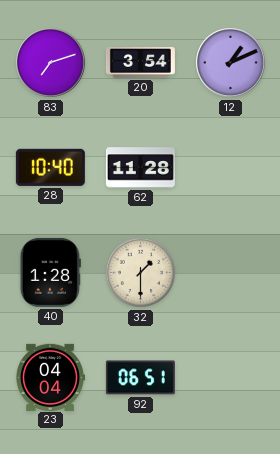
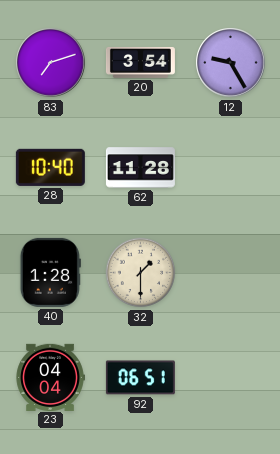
12: 1:11 -> 9:25 (231, 63)
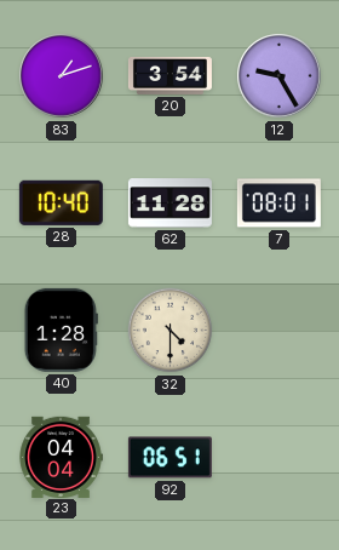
83: 7:12 -> 1:12 (62, 76)
7: none -> 08:01 (278, 204)
32: 1:30 -> 4:30 (171, 331)
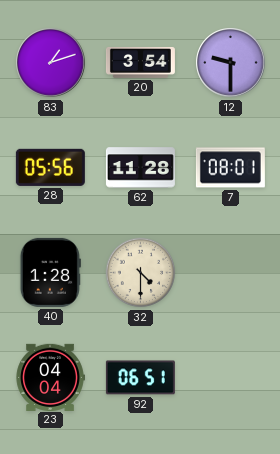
12: 9:25 -> 9:30 (231, 63)
28: 10:40 -> 05:56 (50, 167)
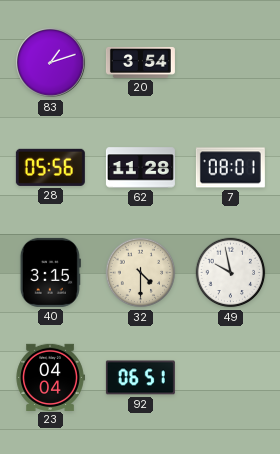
12: 9:30 -> none (231, 63)
40: 1:28 -> 3:15 (50, 272)
49: none -> 9:58 (231, 273)
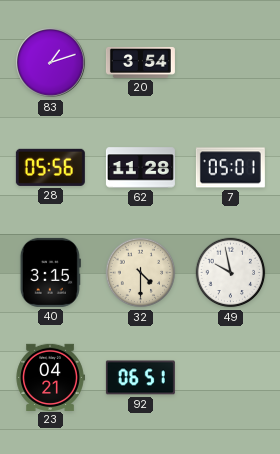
7: 08:01 -> 05:01 (230, 168)
23: 04:04 -> 04:21 (50, 377)
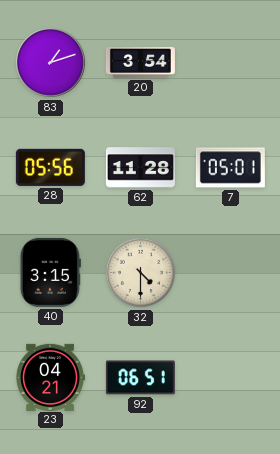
49: 9:58 -> none (231, 273)
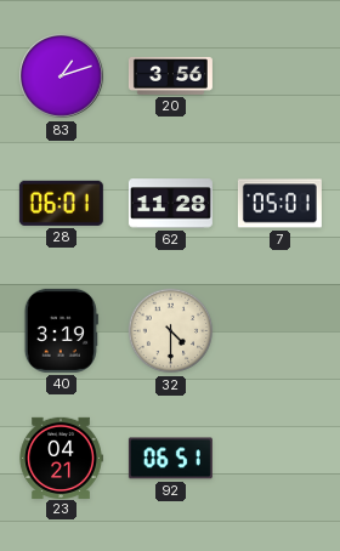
20: 3:54 -> 3:56 (170, 75)
28: 05:56 -> 06:01 (61, 203)
40: 3:15 -> 3:19 (61, 330)
